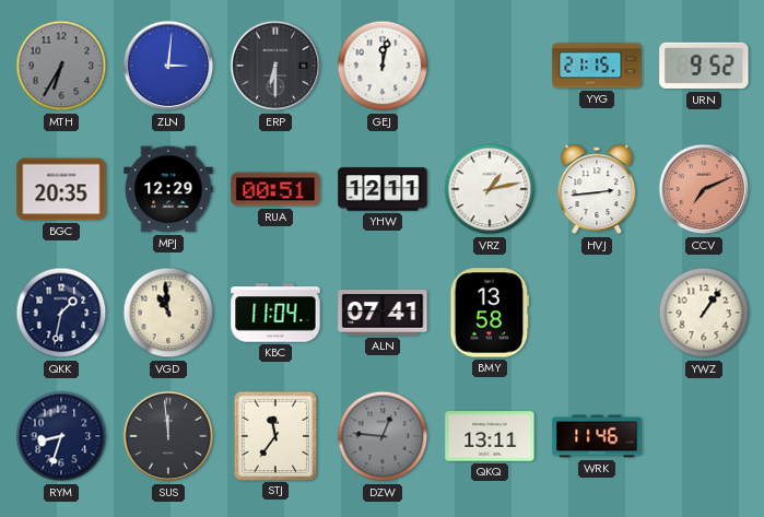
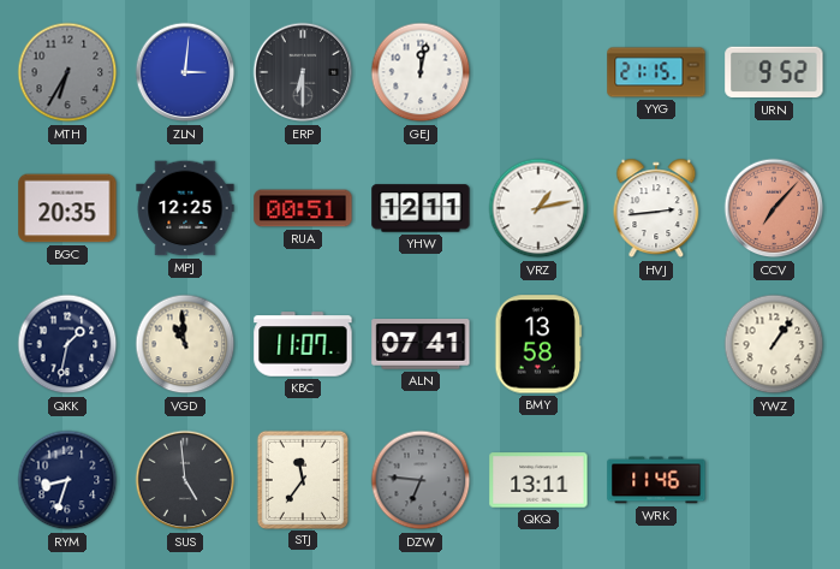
MPJ: 12:29 -> 12:25 (185, 208)
CCV: 7:11 -> 7:07 (774, 208)
KBC: 11:04 -> 11:07 (303, 344)
SUS: 11:59 -> 4:59 (185, 480)
DZW: 12:46 -> 6:46 (421, 480)
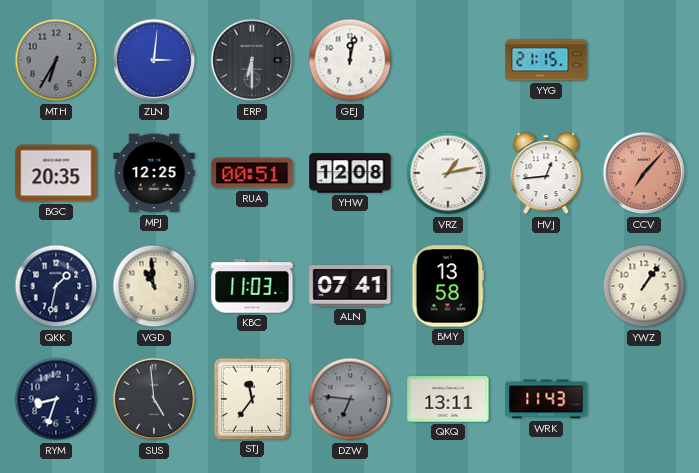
URN: 9:52 -> none (774, 72)
YHW: 12:11 -> 12:08 (350, 173)
HVJ: 2:44 -> 12:44 (546, 173)
KBC: 11:07 -> 11:03 (252, 286)
WRK: 11:46 -> 11:43 (546, 399)
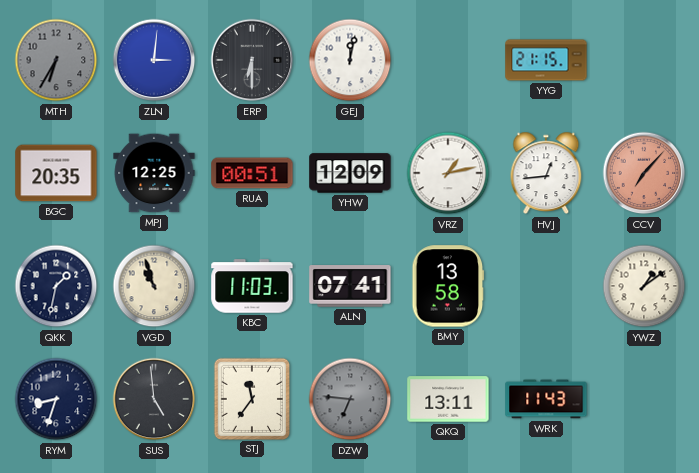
YHW: 12:08 -> 12:09 (350, 173)
VGD: 10:59 -> 10:57 (154, 286)
YWZ: 1:06 -> 1:09 (644, 286)
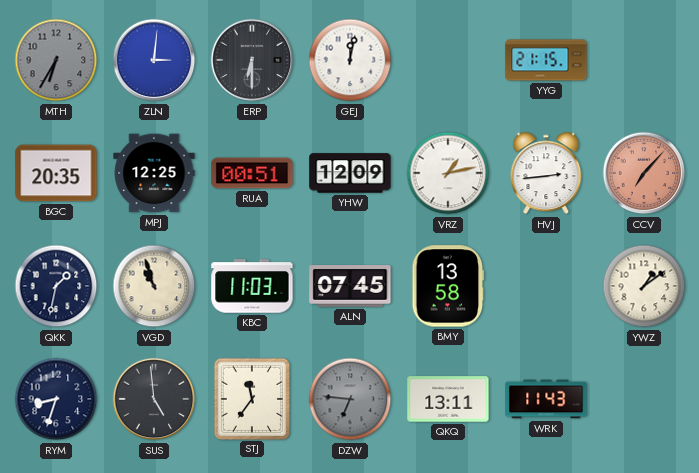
HVJ: 12:44 -> 2:44 (546, 173)
ALN: 07:41 -> 07:45 (350, 286)
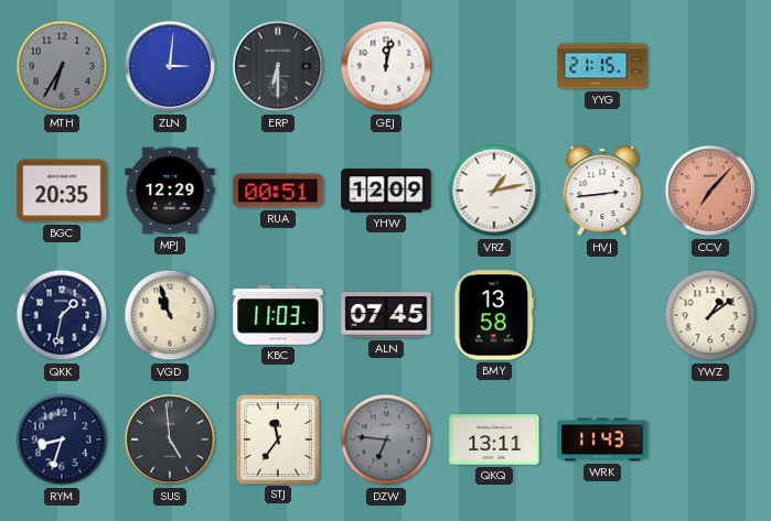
MPJ: 12:25 -> 12:29 (170, 191)
